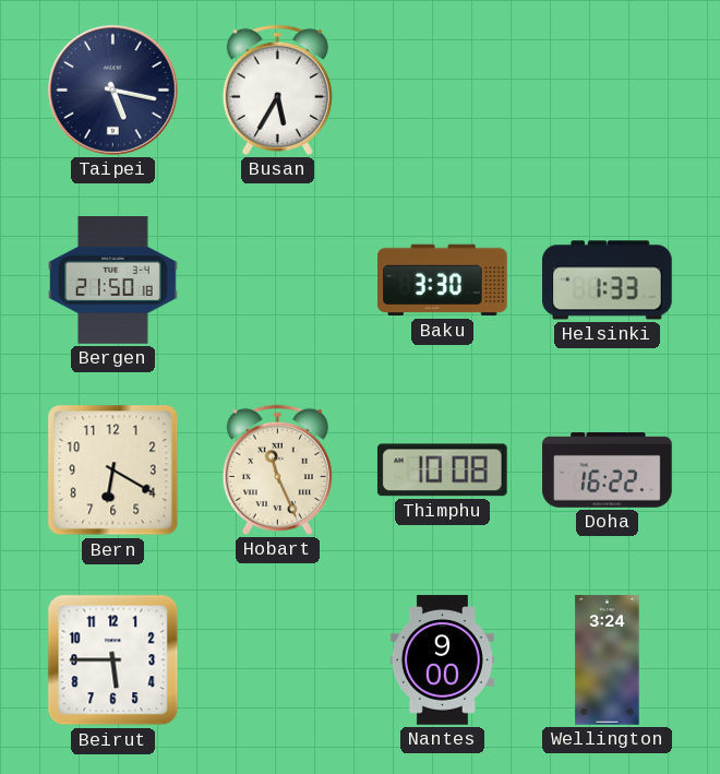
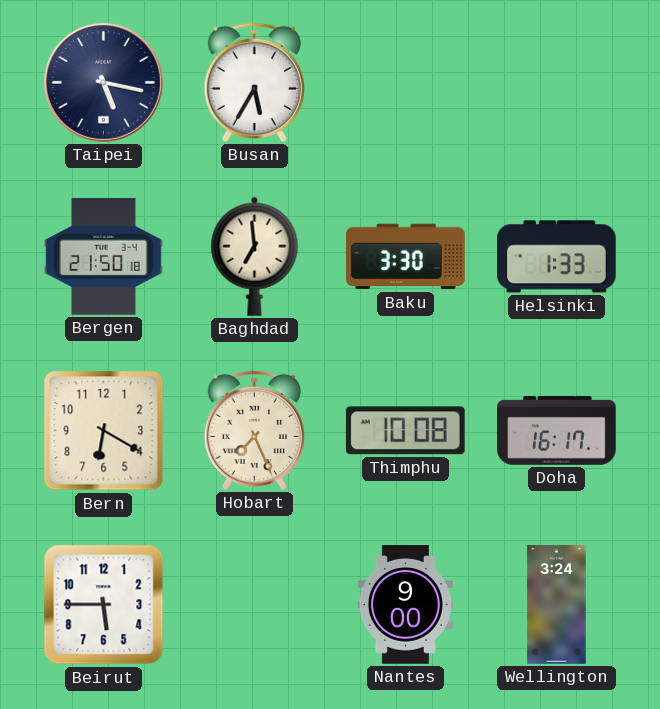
Baghdad: none -> 6:59 (255, 256)
Hobart: 11:26 -> 7:26 (254, 430)
Doha: 16:22 -> 16:17 (557, 430)
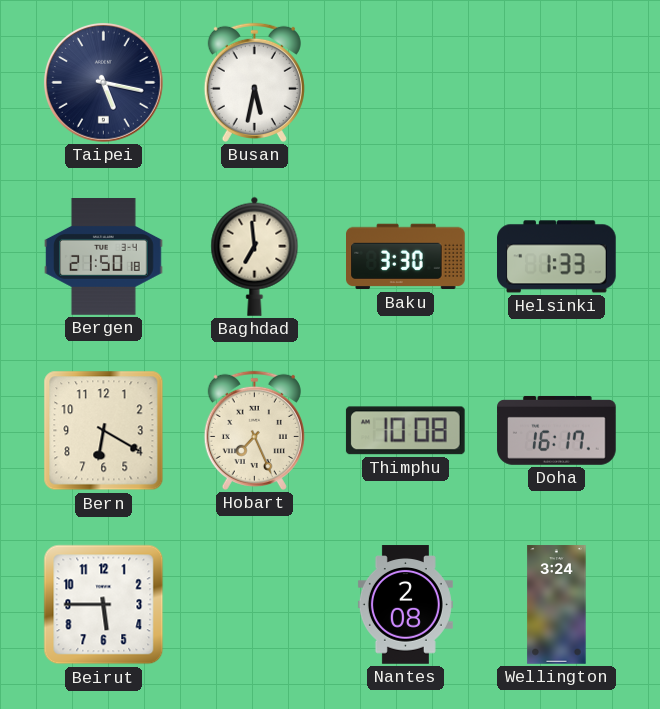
Busan: 5:35 -> 5:32 (254, 82)
Nantes: 9:00 -> 2:08 (405, 605)
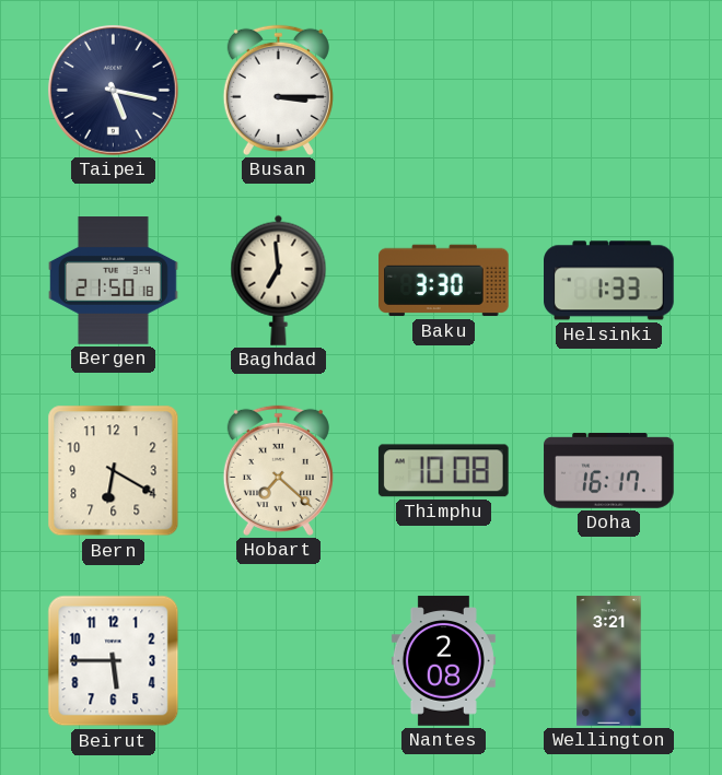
Busan: 5:32 -> 3:15 (278, 90)
Hobart: 7:26 -> 7:22 (278, 470)
Wellington: 3:24 -> 3:21 (609, 661)
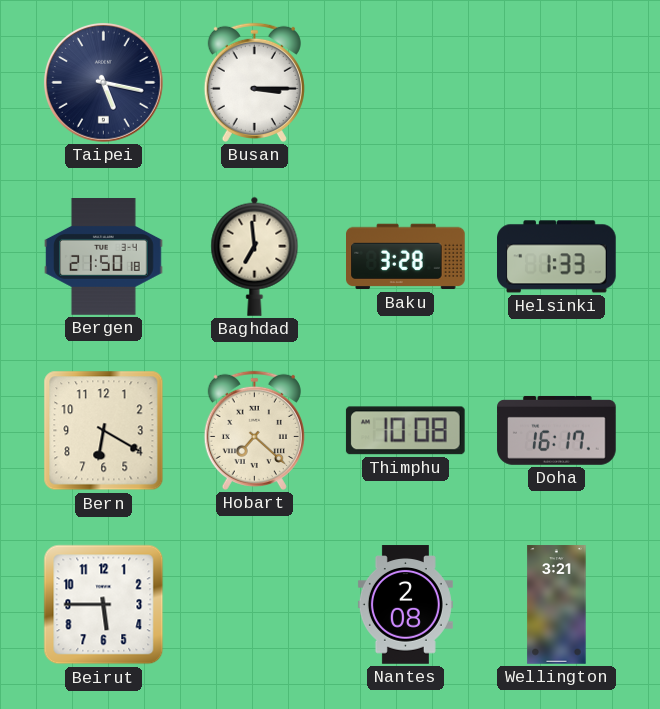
Baku: 3:30 -> 3:28 (406, 257)
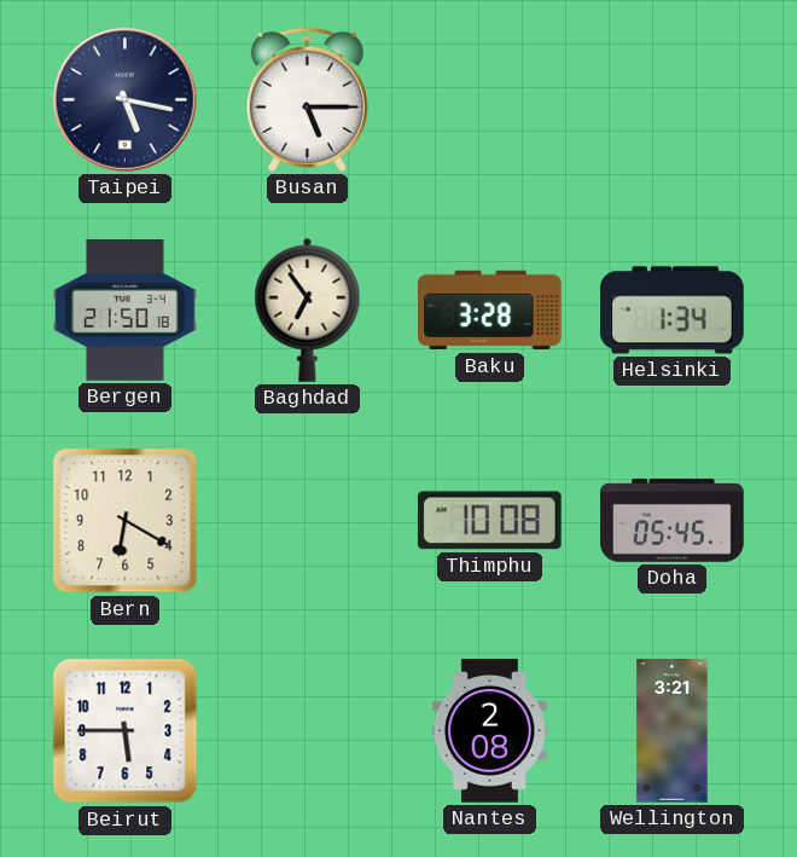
Busan: 3:15 -> 5:15 (307, 99)
Baghdad: 6:59 -> 6:54 (308, 309)
Helsinki: 1:33 -> 1:34 (673, 311)
Hobart: 7:22 -> none (254, 430)
Doha: 16:17 -> 05:45 (673, 520)
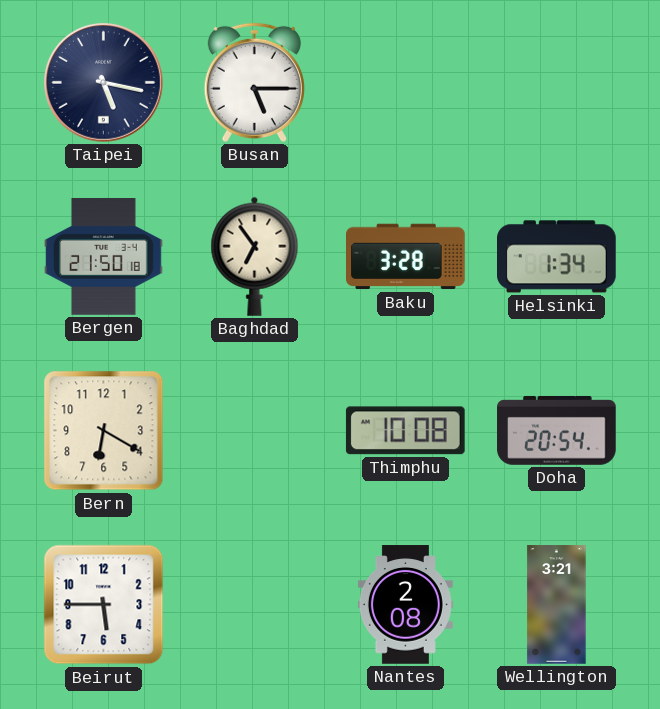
Doha: 05:45 -> 20:54 (557, 430)
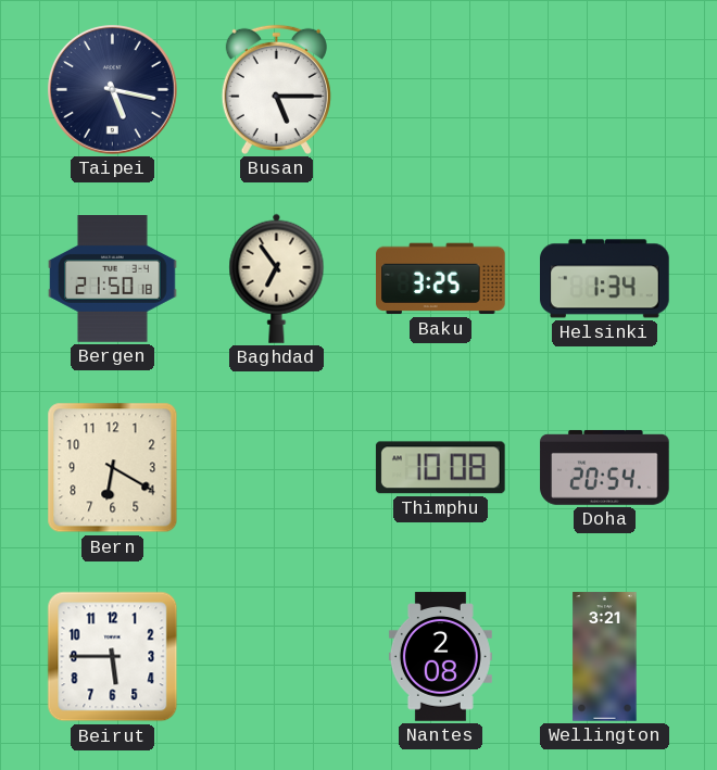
Baku: 3:28 -> 3:25 (441, 279)
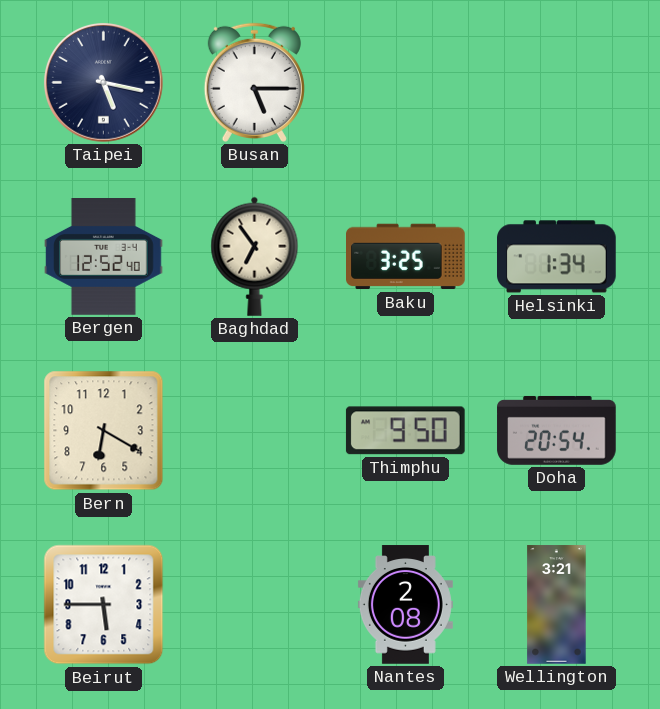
Bergen: 21:50 -> 12:52 (104, 257)
Thimphu: 10:08 -> 9:50 (405, 431)
